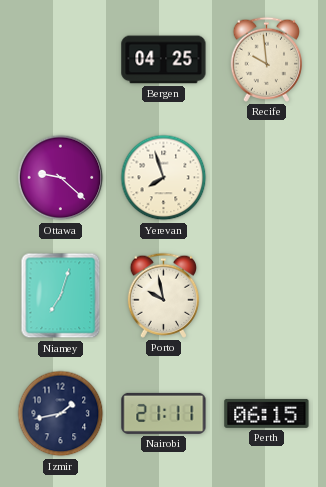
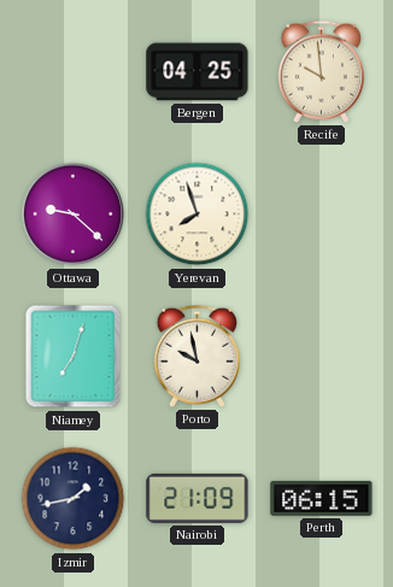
Nairobi: 21:11 -> 21:09 (198, 498)
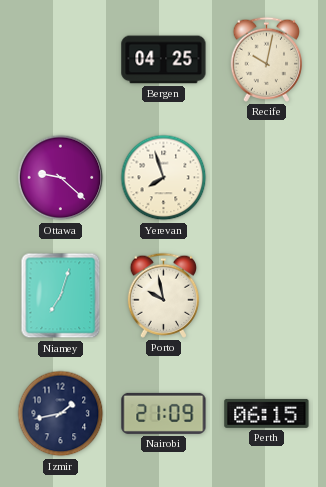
Recife: 9:59 -> 10:02 (266, 59)
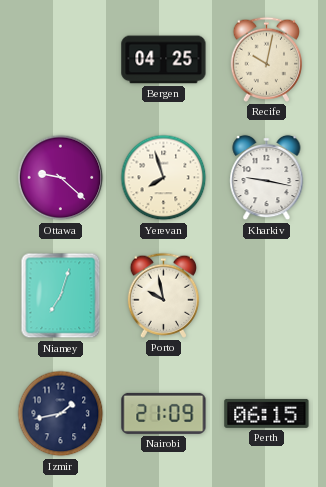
Kharkiv: none -> 9:17 (267, 178)
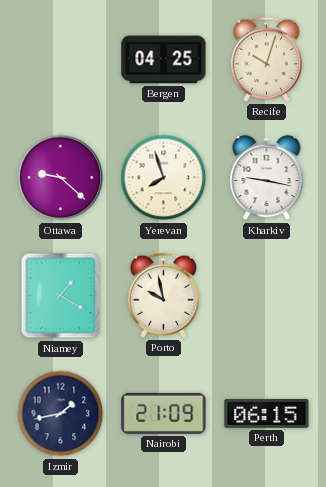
Recife: 10:02 -> 10:03 (266, 59)
Niamey: 7:03 -> 1:20 (61, 296)
